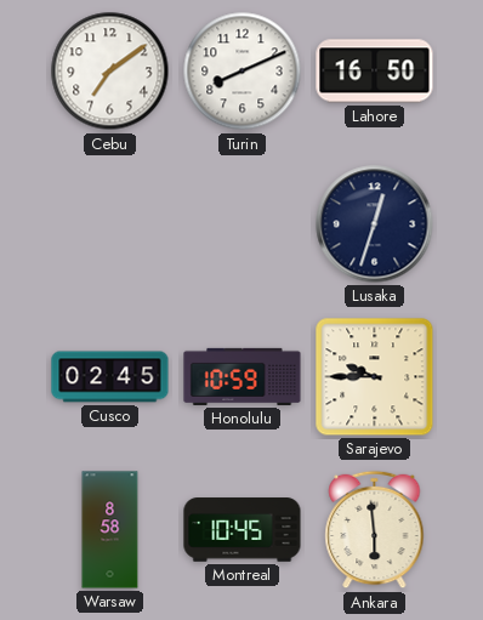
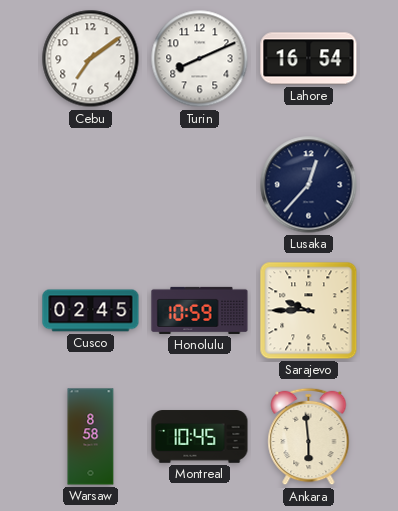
Lahore: 16:50 -> 16:54 (309, 59)
Lusaka: 12:33 -> 12:37 (309, 185)
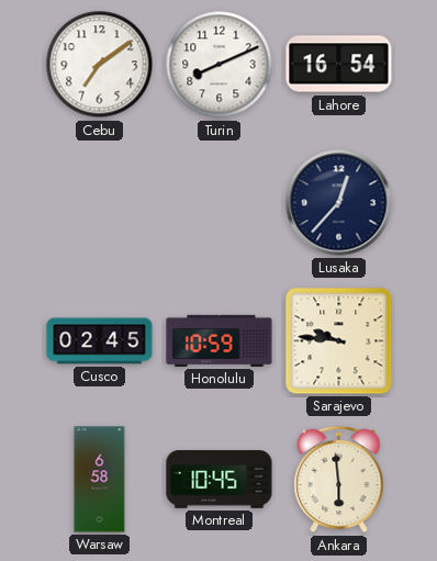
Sarajevo: 9:45 -> 9:46 (339, 341)
Warsaw: 8:58 -> 6:58 (100, 480)
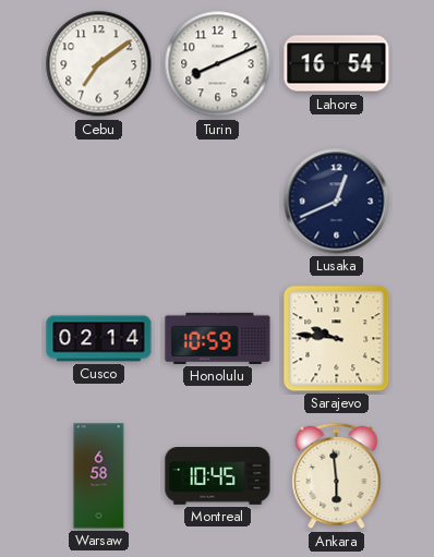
Lusaka: 12:37 -> 12:41 (337, 202)
Cusco: 02:45 -> 02:14 (99, 339)
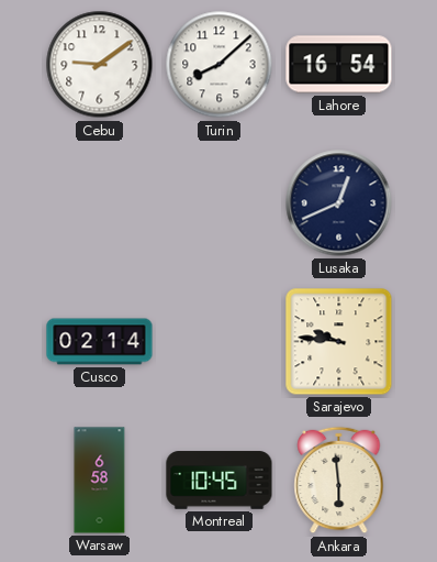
Cebu: 7:09 -> 9:09 (100, 65)
Turin: 8:11 -> 8:08 (220, 65)
Honolulu: 10:59 -> none (218, 338)
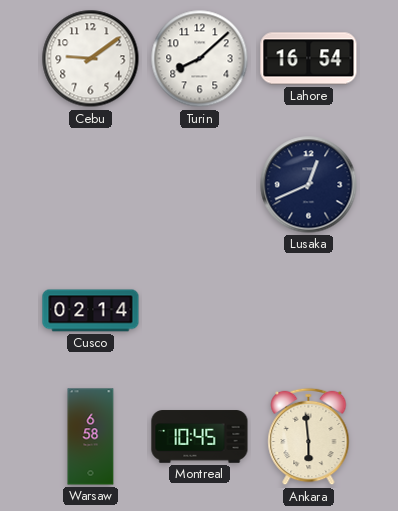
Sarajevo: 9:46 -> none (339, 342)
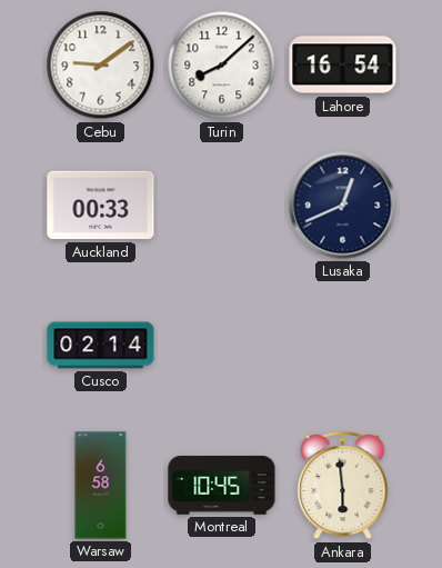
Auckland: none -> 00:33 (101, 206)
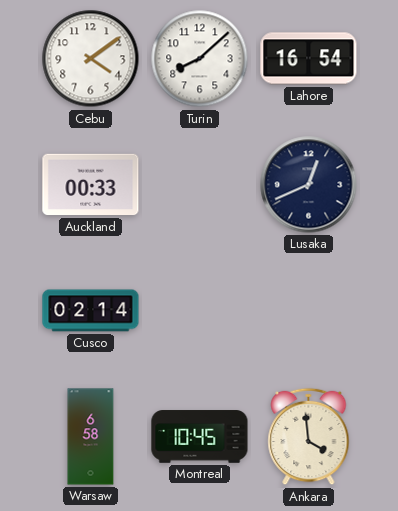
Cebu: 9:09 -> 4:09 (91, 59)
Ankara: 5:59 -> 3:59 (309, 437)
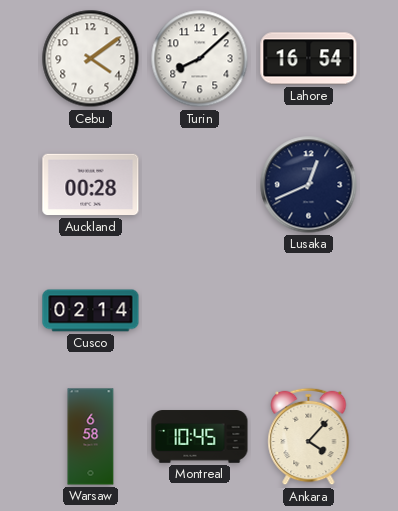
Auckland: 00:33 -> 00:28 (91, 185)
Ankara: 3:59 -> 4:07 (309, 437)
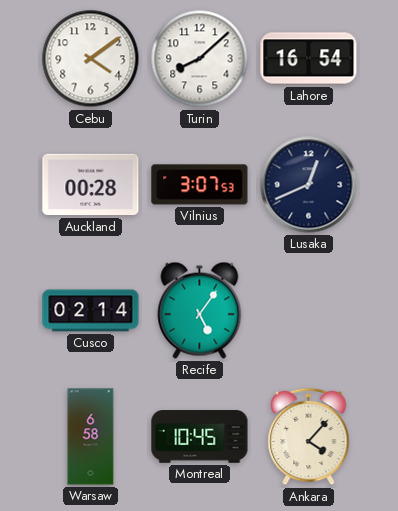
Vilnius: none -> 3:07 (200, 185)
Recife: none -> 5:06 (200, 310)
